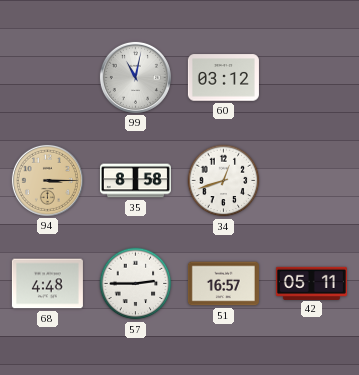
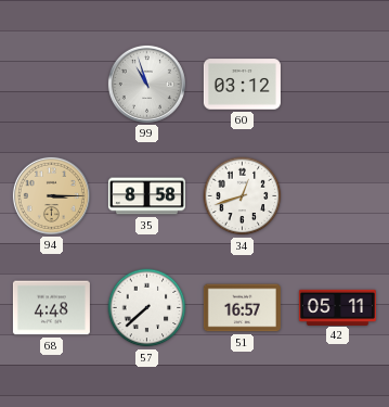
99: 11:02 -> 10:57 (146, 84)
57: 2:45 -> 7:38 (147, 308)
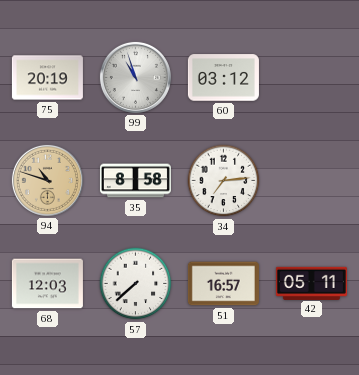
75: none -> 20:19 (47, 78)
94: 3:15 -> 10:48 (47, 180)
34: 12:42 -> 7:14 (224, 181)
68: 4:48 -> 12:03 (47, 284)
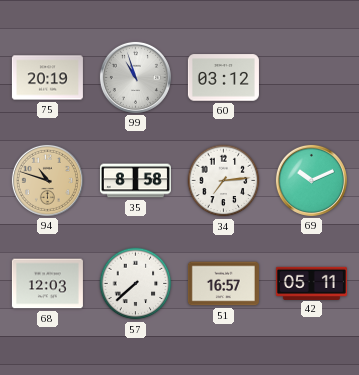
69: none -> 10:11 (311, 180)
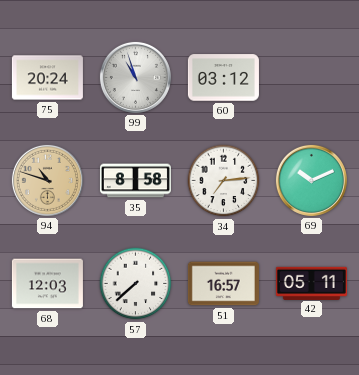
75: 20:19 -> 20:24 (47, 78)
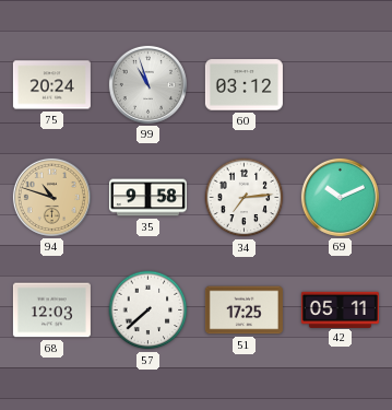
35: 8:58 -> 9:58 (147, 198)
51: 16:57 -> 17:25 (243, 311)
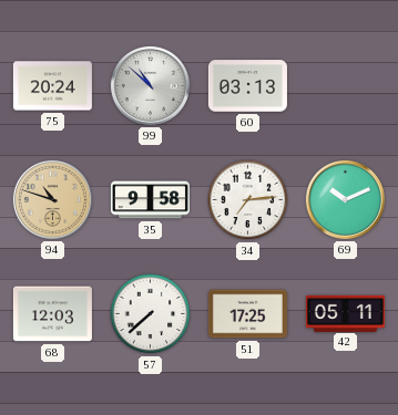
99: 10:57 -> 10:52 (150, 85)
60: 03:12 -> 03:13 (247, 86)
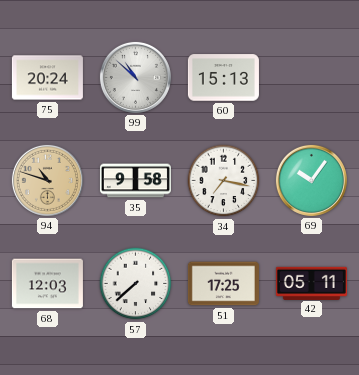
60: 03:13 -> 15:13 (223, 78)
34: 7:14 -> 7:17 (224, 181)
69: 10:11 -> 10:06 (311, 180)
